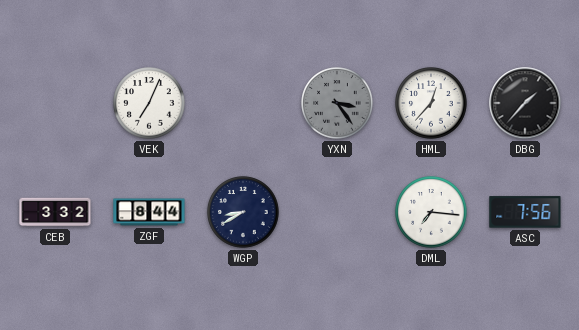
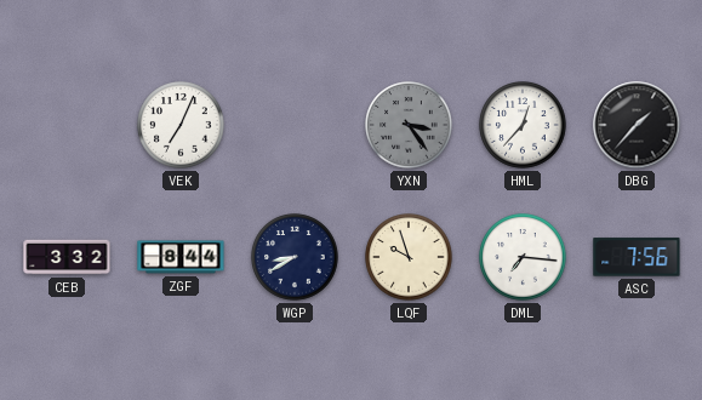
LQF: none -> 9:57 (409, 257)
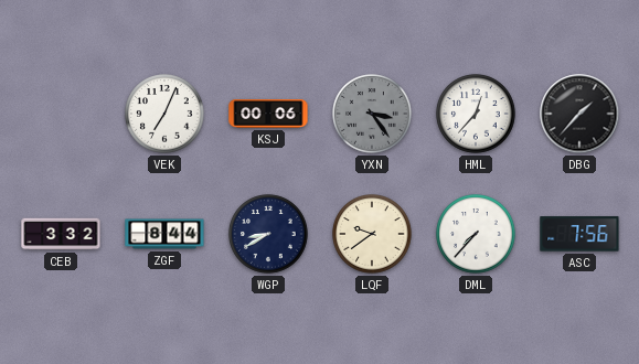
KSJ: none -> 00:06 (268, 114)
LQF: 9:57 -> 9:39 (372, 234)
DML: 7:16 -> 7:37 (476, 234)
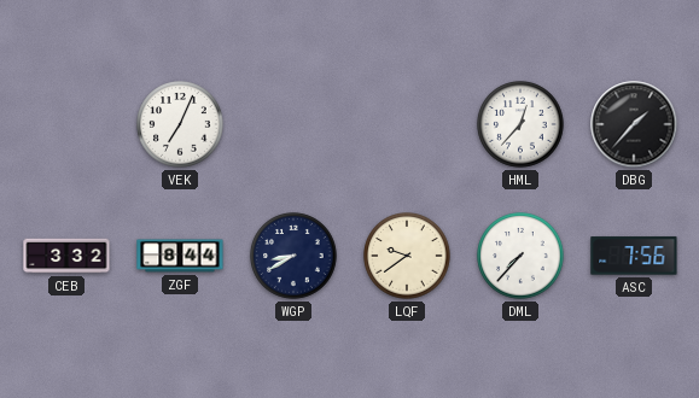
KSJ: 00:06 -> none (268, 114)
YXN: 3:24 -> none (372, 114)
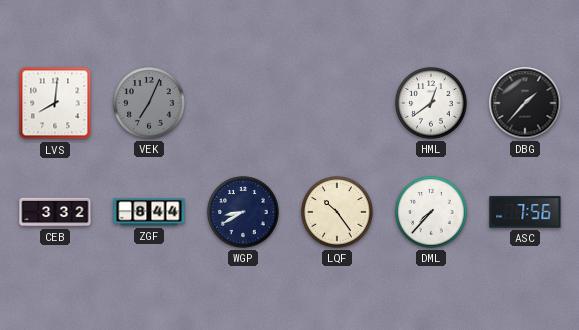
LVS: none -> 8:01 (55, 103)
VEK dial: white -> grey (149, 103)
HML: 12:37 -> 12:39 (431, 103)
LQF: 9:39 -> 10:24 (337, 212)
